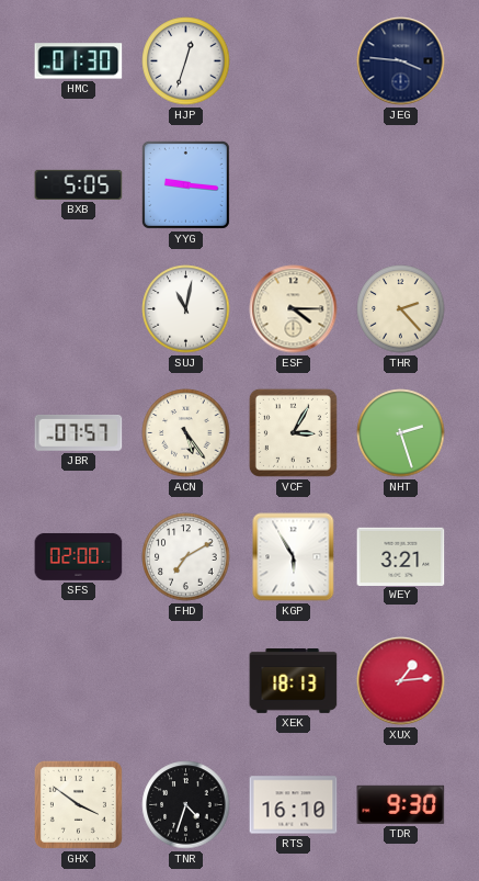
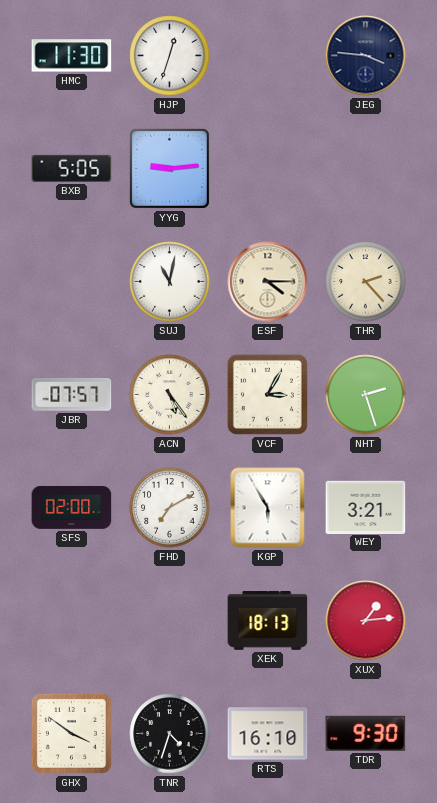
HMC: 01:30 -> 11:30 (72, 56)
YYG: 9:16 -> 9:14 (169, 168)
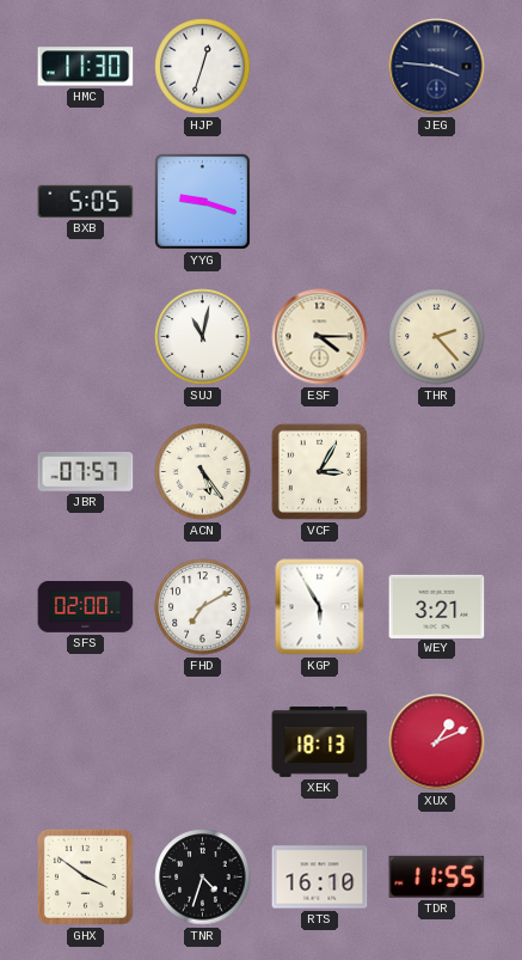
YYG: 9:14 -> 9:18 (202, 201)
NHT: 2:27 -> none (366, 395)
XUX: 1:14 -> 1:11 (437, 742)
TDR: 9:30 -> 11:55 (437, 876)
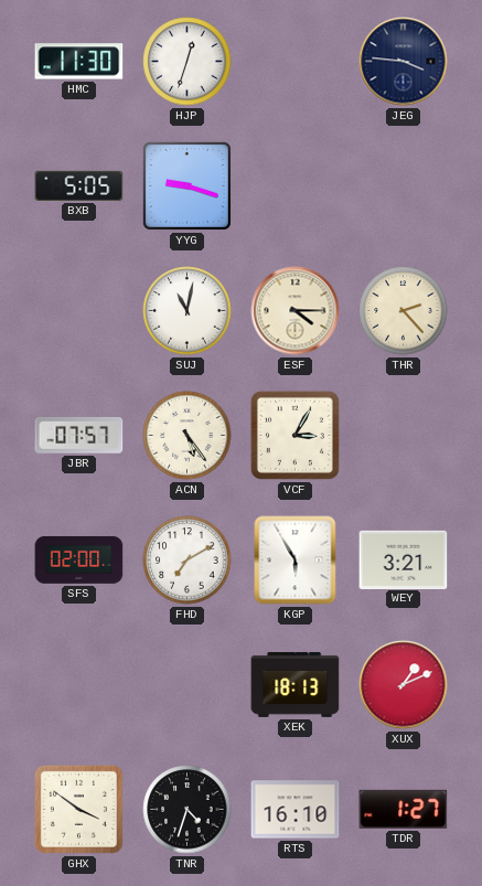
TDR: 11:55 -> 1:27 (404, 809)
